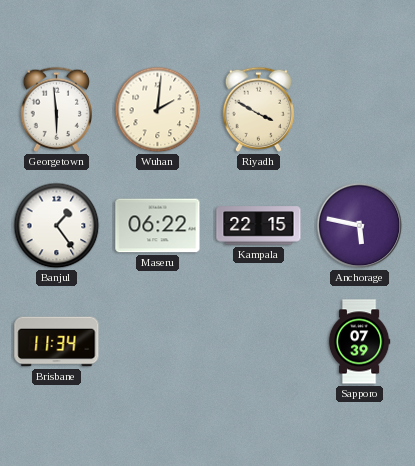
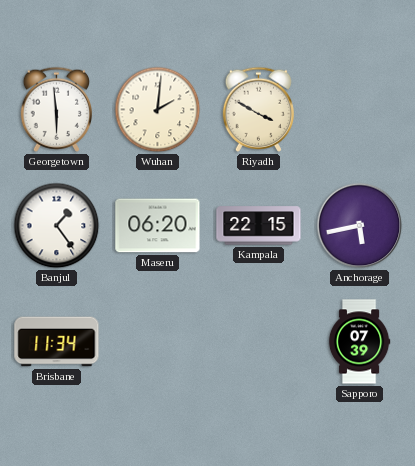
Maseru: 06:22 -> 06:20 (158, 226)
Anchorage: 5:47 -> 5:43 (360, 226)
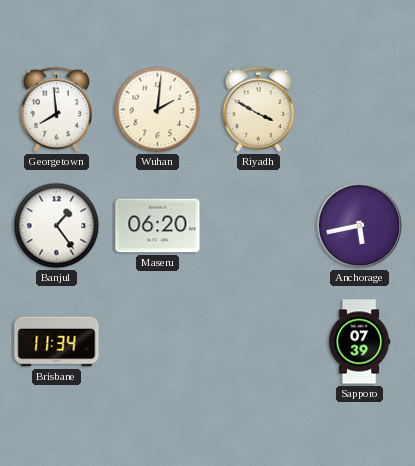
Georgetown: 5:59 -> 7:59 (56, 109)
Kampala: 22:15 -> none (259, 226)
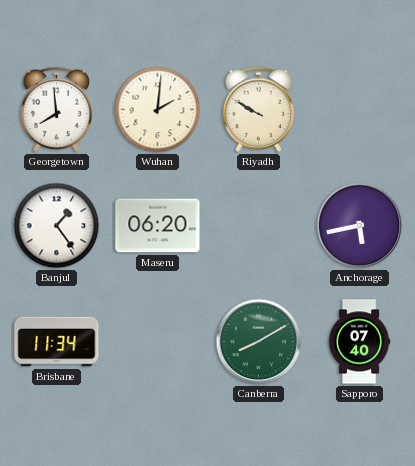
Riyadh: 3:50 -> 9:50 (258, 109)
Canberra: none -> 8:10 (259, 342)
Sapporo: 07:39 -> 07:40 (359, 342)
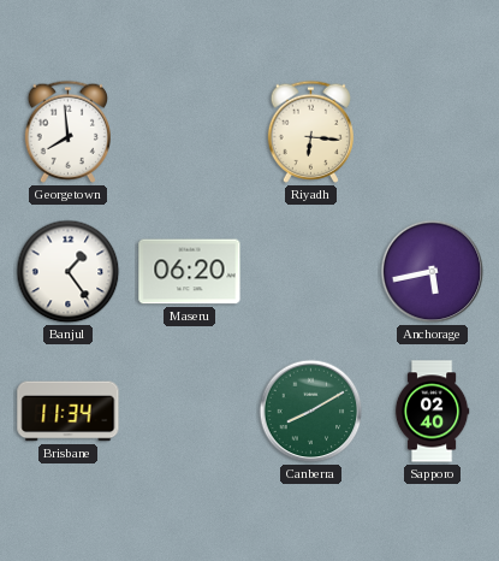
Wuhan: 2:01 -> none (158, 110)
Riyadh: 9:50 -> 6:16 (310, 131)
Sapporo: 07:40 -> 02:40 (432, 412)
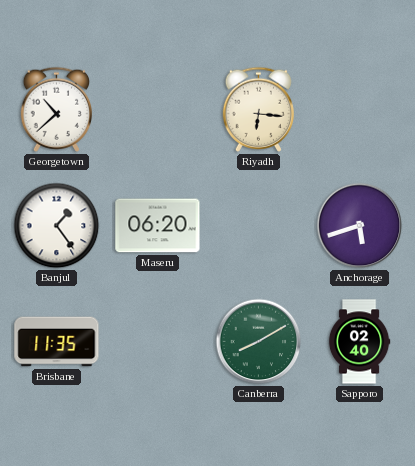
Georgetown: 7:59 -> 10:38 (56, 109)
Anchorage: 5:43 -> 5:42 (360, 226)
Brisbane: 11:34 -> 11:35 (57, 342)
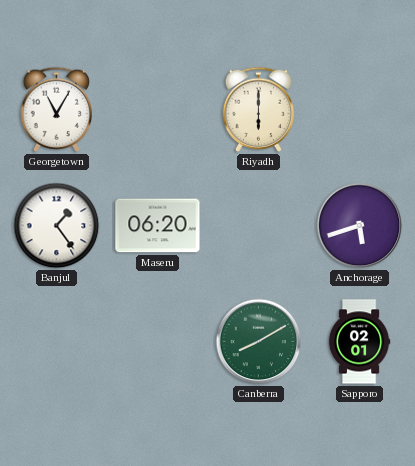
Georgetown: 10:38 -> 11:05 (56, 109)
Riyadh: 6:16 -> 6:00 (258, 109)
Brisbane: 11:35 -> none (57, 342)
Sapporo: 02:40 -> 02:01 (359, 342)
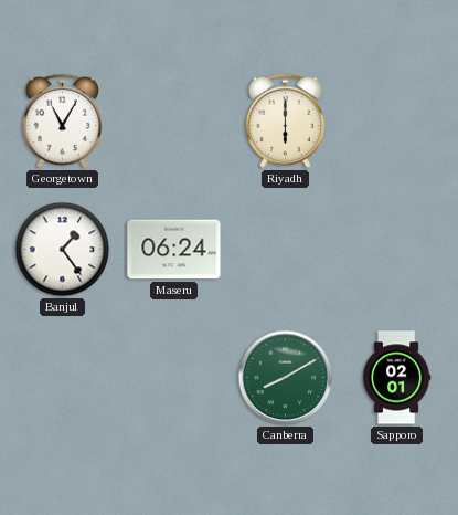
Maseru: 06:20 -> 06:24 (174, 250)
Anchorage: 5:42 -> none (360, 226)
